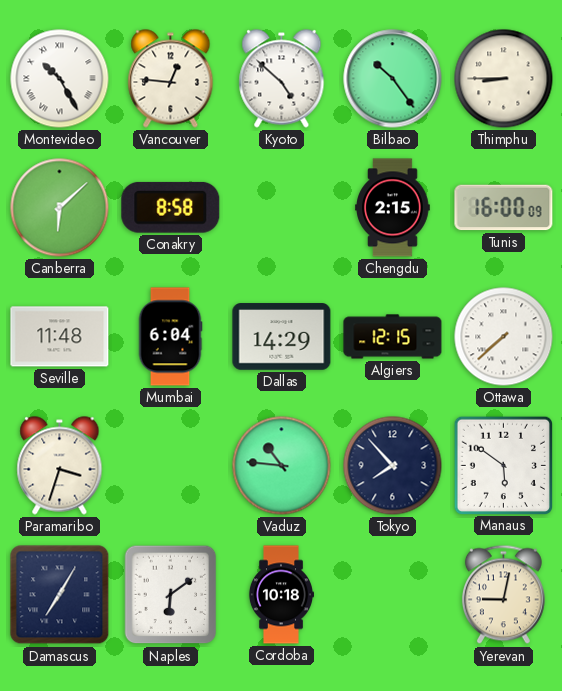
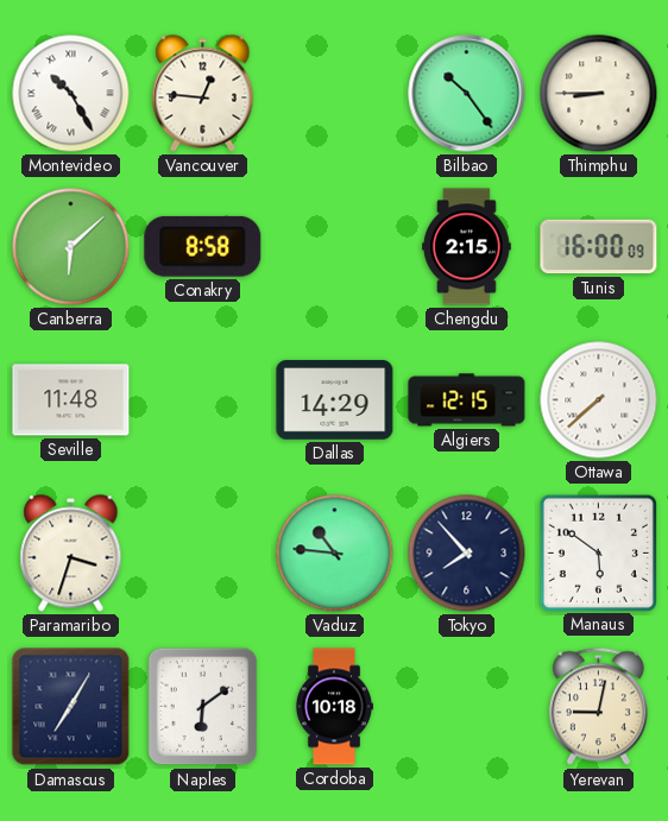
Kyoto: 4:52 -> none (282, 79)
Mumbai: 6:04 -> none (170, 337)
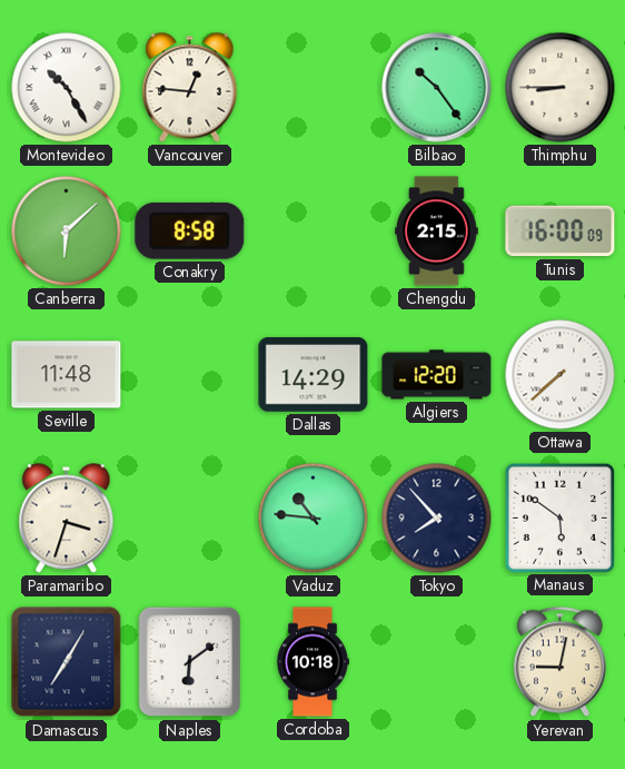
Algiers: 12:15 -> 12:20 (437, 375)
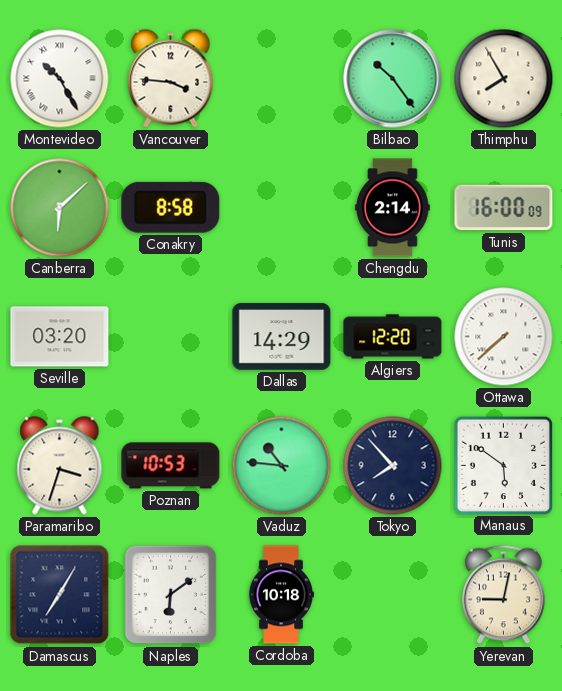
Vancouver: 12:46 -> 3:46 (171, 79)
Thimphu: 8:45 -> 7:55 (504, 79)
Chengdu: 2:15 -> 2:14 (393, 208)
Seville: 11:48 -> 03:20 (60, 337)
Poznan: none -> 10:53 (171, 466)
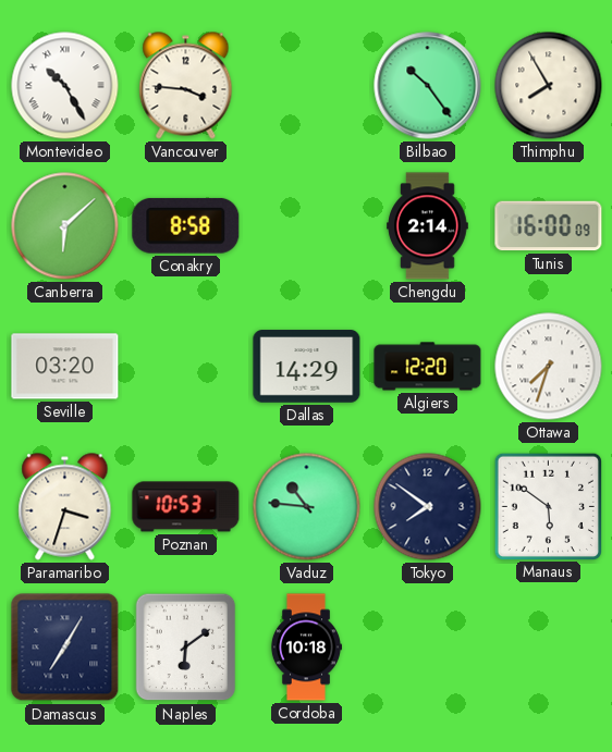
Ottawa: 7:38 -> 7:33 (549, 367)
Tokyo: 7:53 -> 7:51 (428, 507)
Yerevan: 9:02 -> none (503, 595)
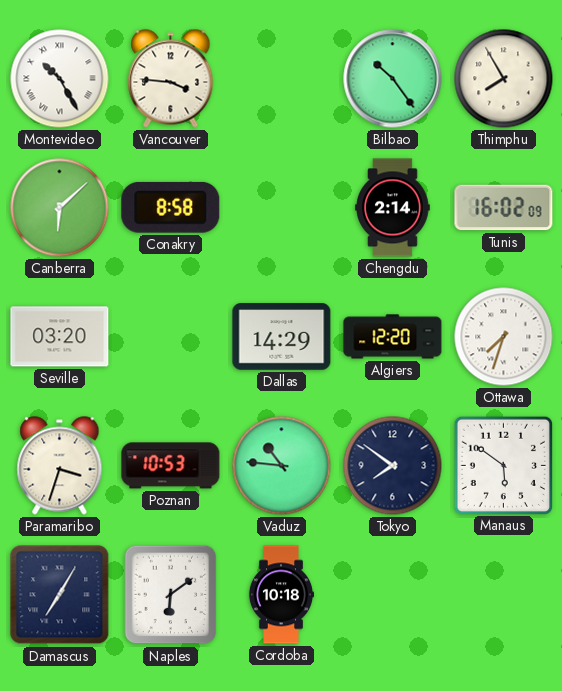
Tunis: 16:00 -> 16:02 (504, 208)
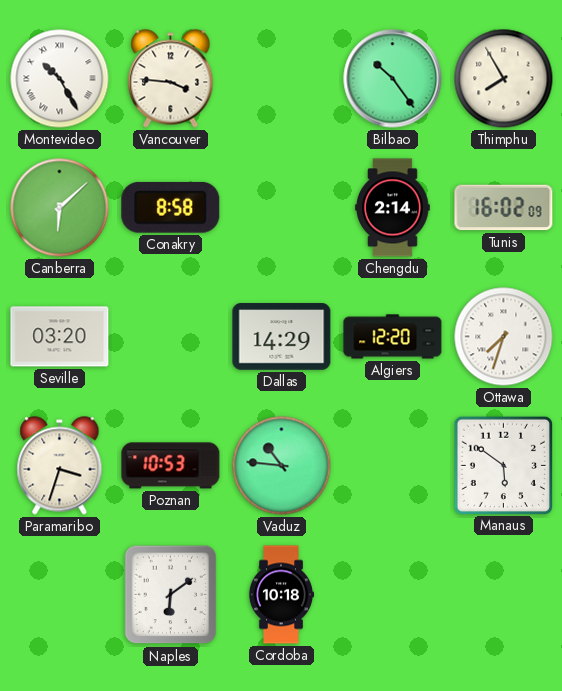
Tokyo: 7:51 -> none (393, 466)
Damascus: 7:05 -> none (60, 595)
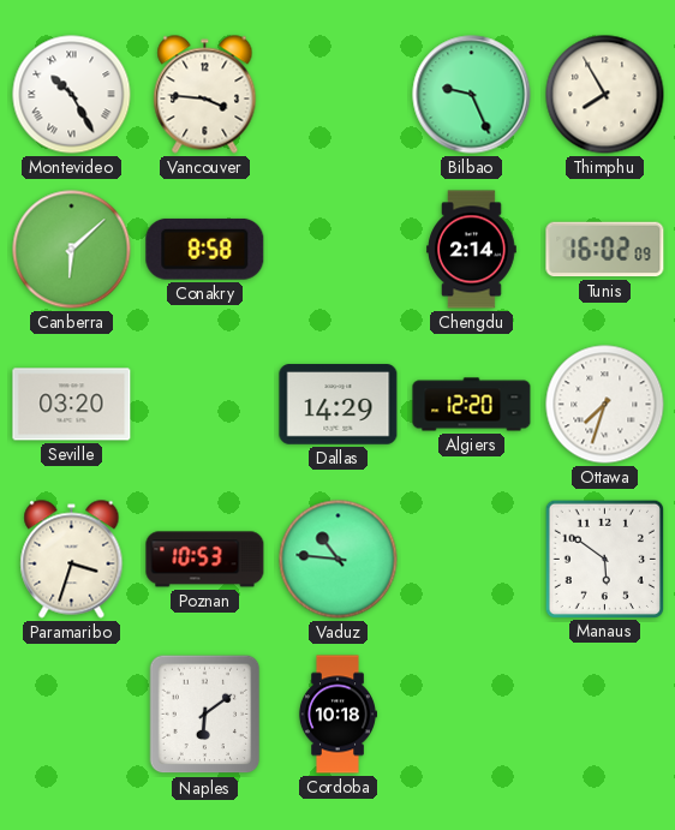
Bilbao: 10:24 -> 9:26 (472, 95)
